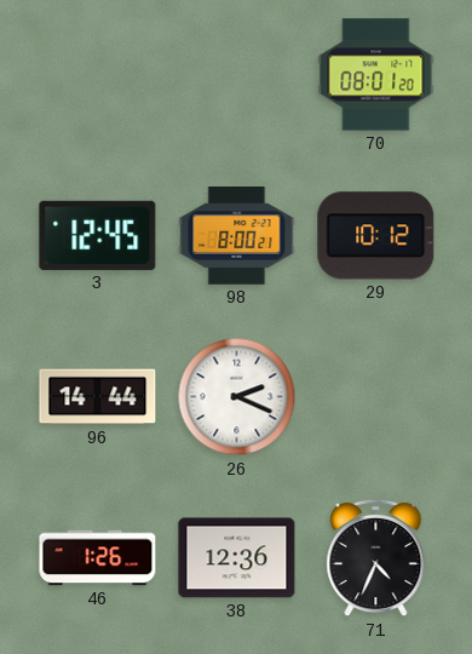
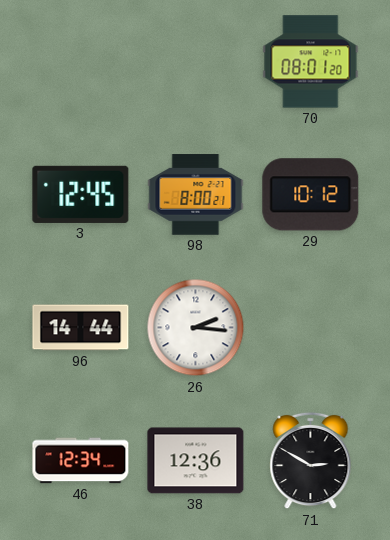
26: 2:19 -> 2:16 (196, 328)
46: 1:26 -> 12:34 (81, 461)
71: 4:34 -> 2:50 (311, 461)
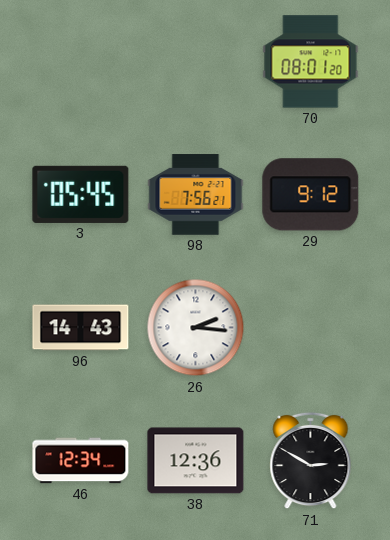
3: 12:45 -> 05:45 (81, 194)
98: 8:00 -> 7:56 (196, 195)
29: 10:12 -> 9:12 (311, 195)
96: 14:44 -> 14:43 (81, 328)
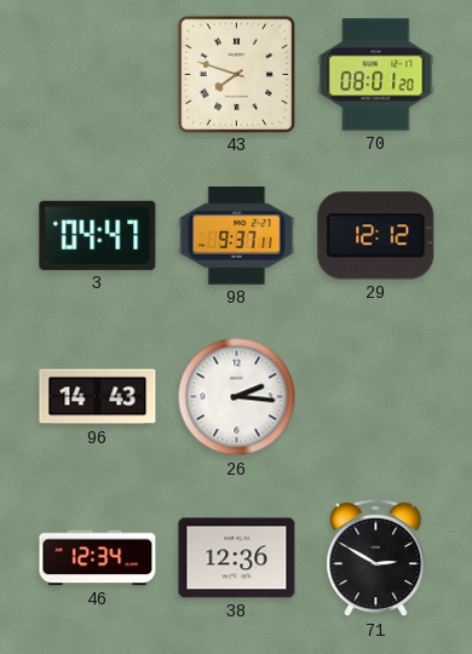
43: none -> 7:48 (236, 74)
3: 05:45 -> 04:47 (98, 235)
98: 7:56 -> 9:37 (237, 236)
29: 9:12 -> 12:12 (376, 236)
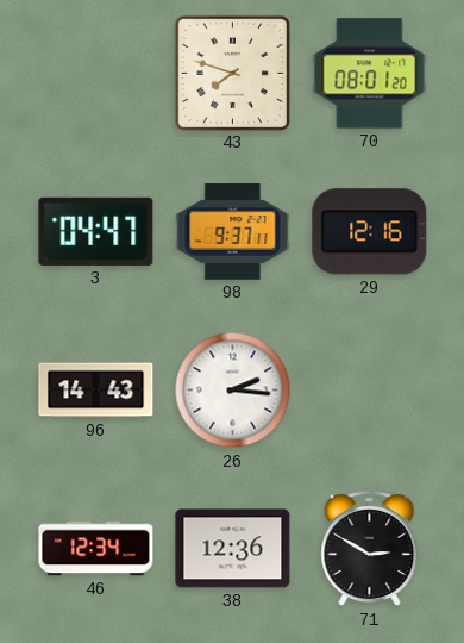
29: 12:12 -> 12:16 (370, 232)
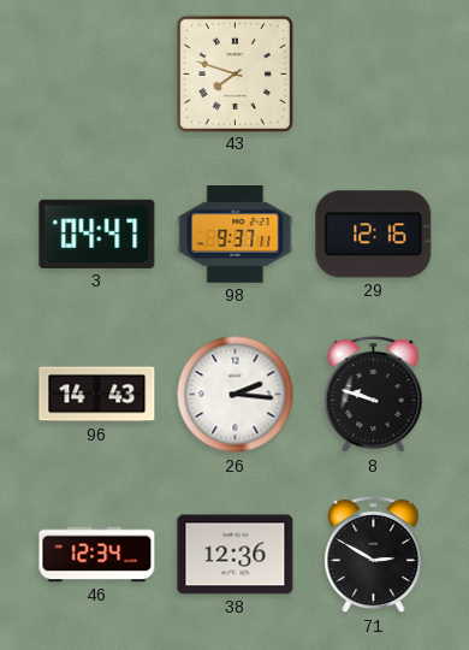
70: 08:01 -> none (370, 74)
8: none -> 9:48 (374, 395)
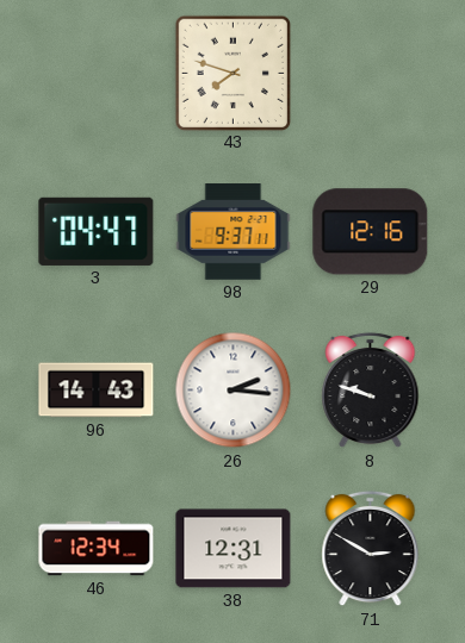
38: 12:36 -> 12:31 (234, 549)
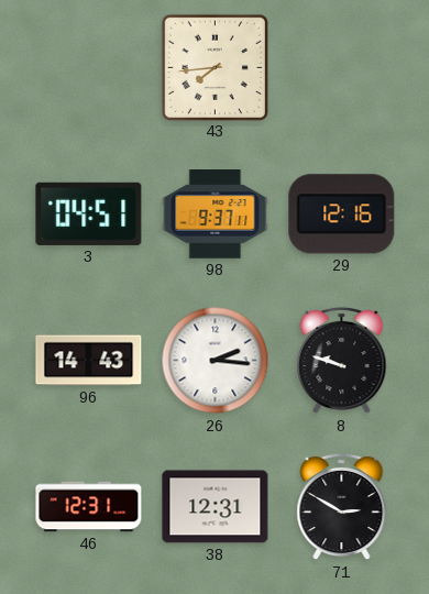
43: 7:48 -> 7:44 (215, 67)
3: 04:47 -> 04:51 (89, 213)
46: 12:34 -> 12:31 (89, 507)
